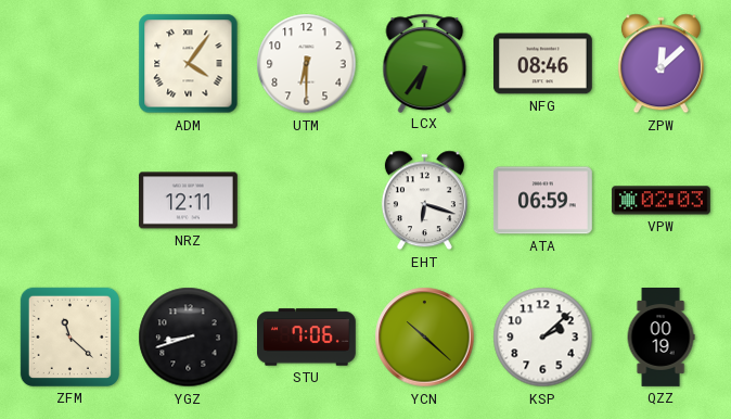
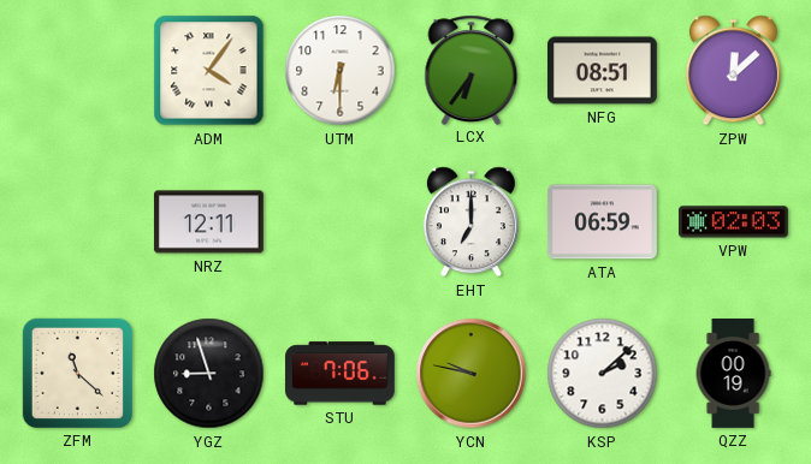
NFG: 08:46 -> 08:51 (603, 71)
EHT: 6:18 -> 7:00 (470, 222)
YGZ: 8:42 -> 8:57 (209, 374)
YCN: 10:22 -> 9:47 (472, 374)
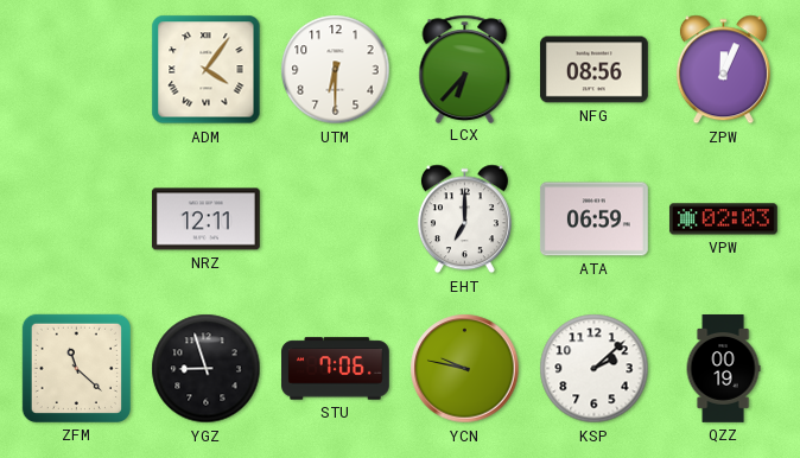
LCX: 6:36 -> 6:37 (465, 69)
NFG: 08:51 -> 08:56 (595, 70)
ZPW: 12:08 -> 12:04 (723, 70)
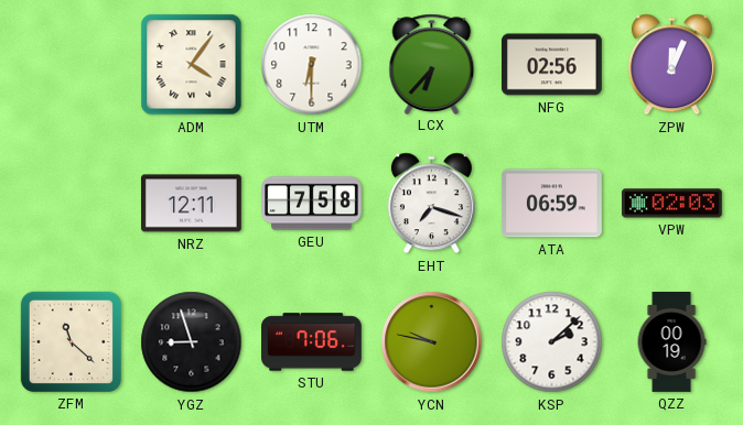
NFG: 08:56 -> 02:56 (552, 65)
GEU: none -> 7:58 (312, 204)
EHT: 7:00 -> 7:18 (431, 204)
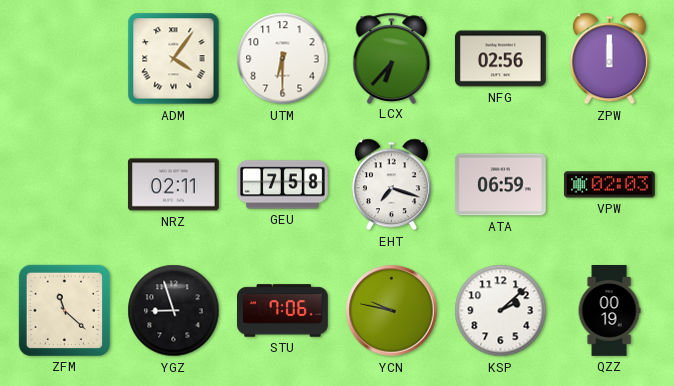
ZPW: 12:04 -> 12:00 (609, 59)
NRZ: 12:11 -> 02:11 (173, 185)
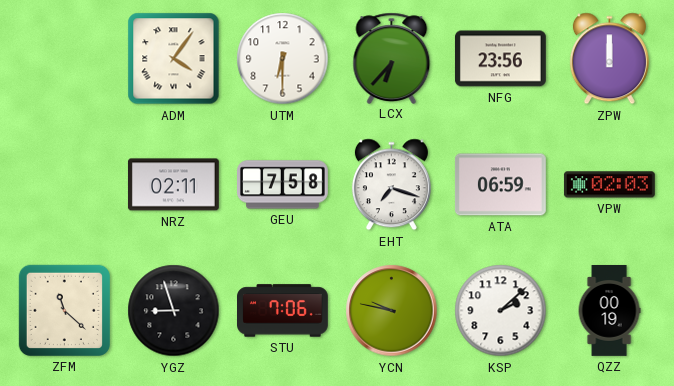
NFG: 02:56 -> 23:56 (501, 59)
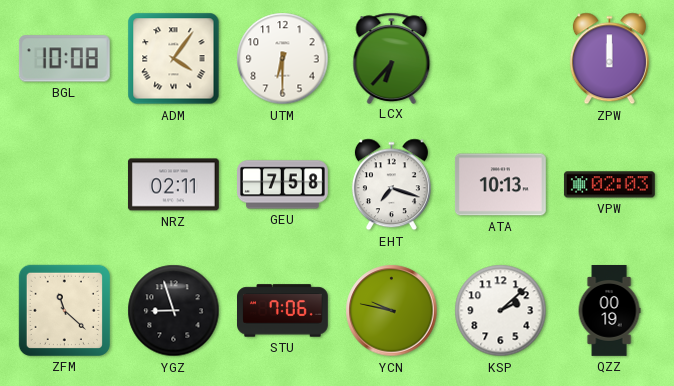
BGL: none -> 10:08 (64, 59)
NFG: 23:56 -> none (501, 59)
ATA: 06:59 -> 10:13 (500, 185)
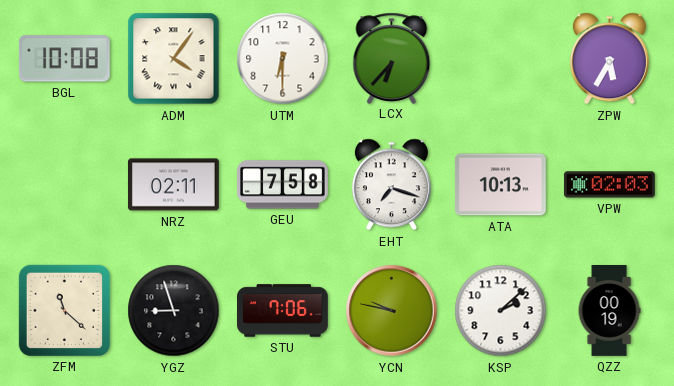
ZPW: 12:00 -> 5:35 (609, 59)
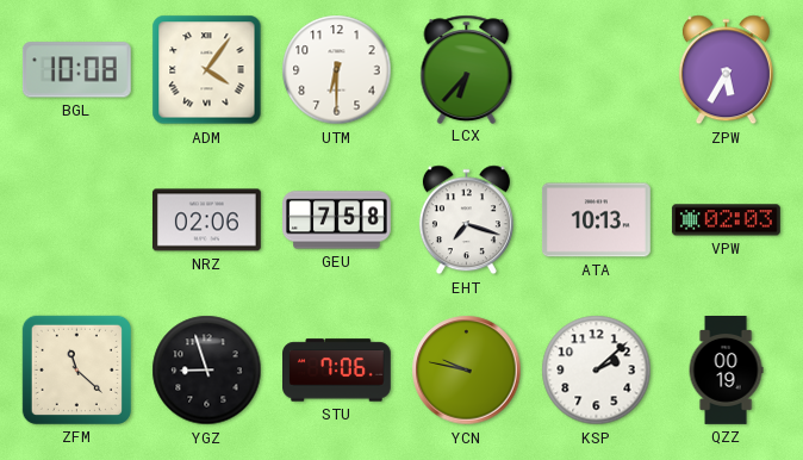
NRZ: 02:11 -> 02:06 (206, 220)
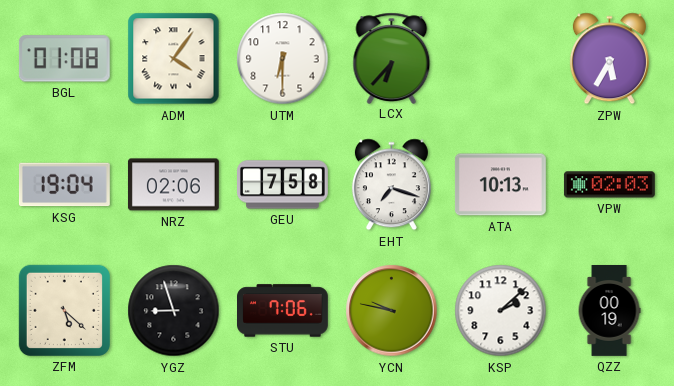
BGL: 10:08 -> 01:08 (64, 59)
KSG: none -> 19:04 (64, 185)
ZFM: 11:22 -> 5:22 (64, 310)
